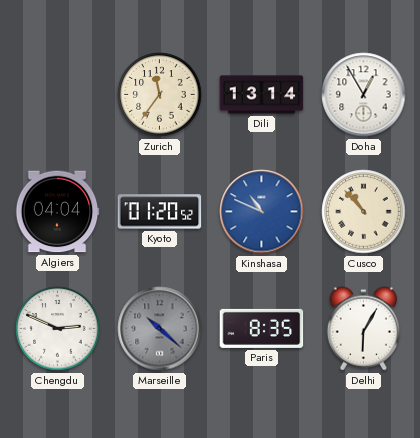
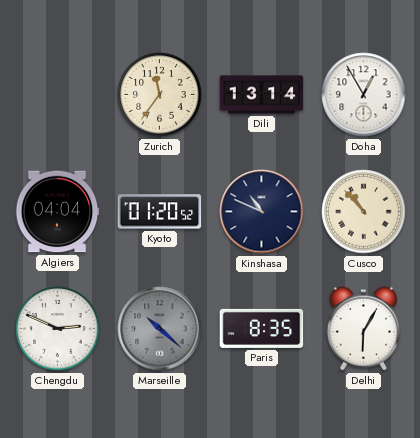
Kinshasa dial: blue -> navy (262, 212)
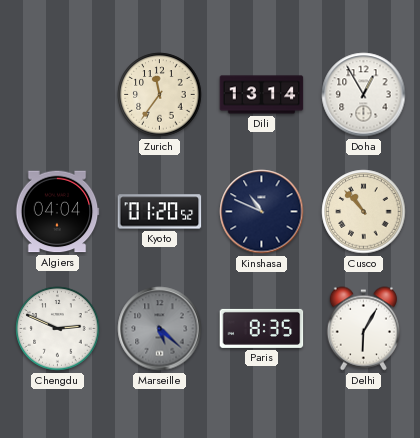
Marseille: 10:22 -> 5:22 (160, 329)
